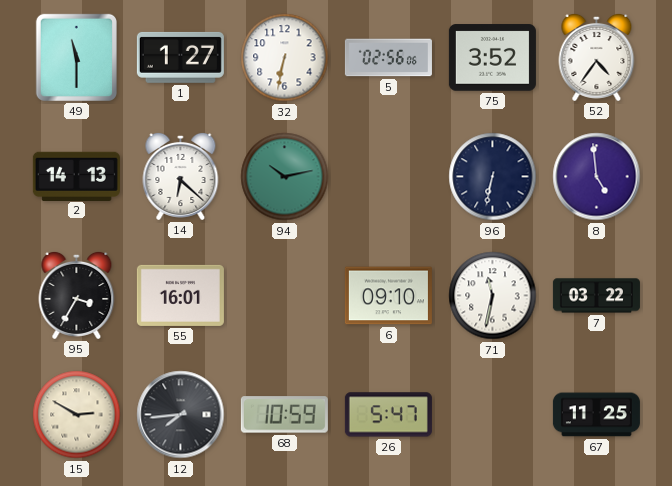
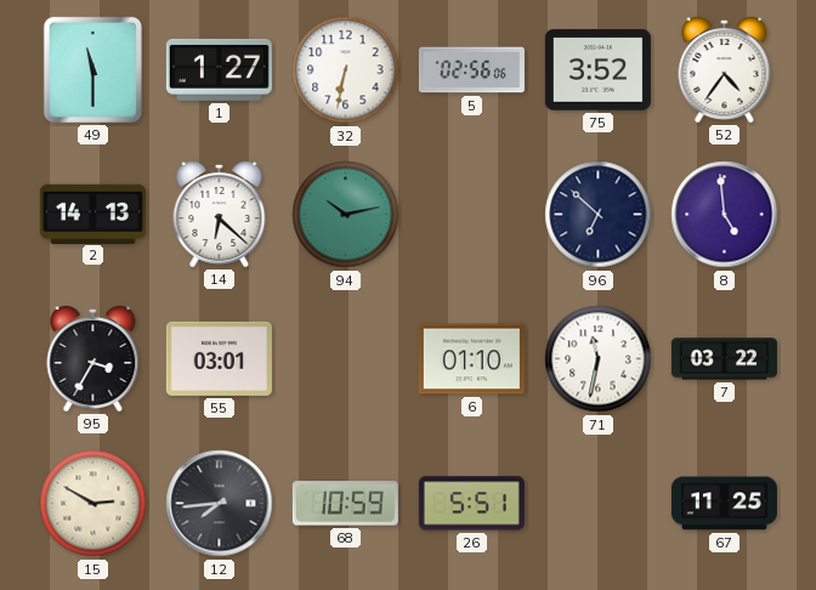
96: 6:32 -> 6:52 (599, 215)
55: 16:01 -> 03:01 (219, 358)
6: 09:10 -> 01:10 (471, 359)
26: 5:47 -> 5:51 (471, 504)
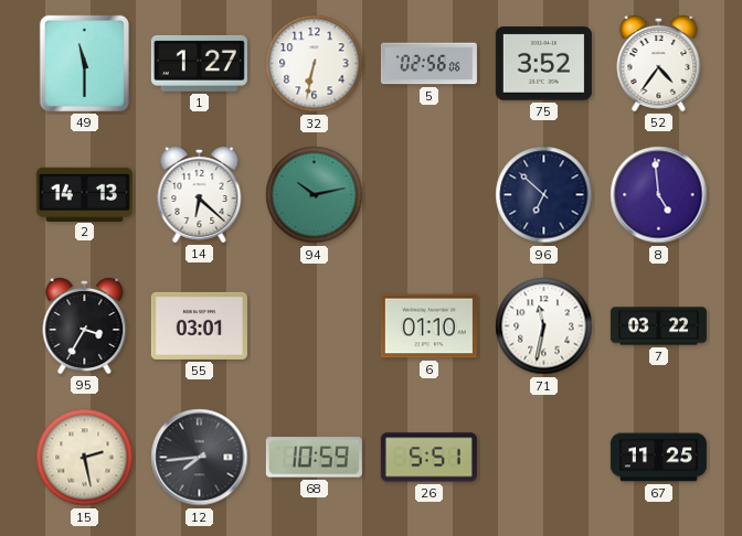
15: 2:50 -> 2:28 (85, 458)
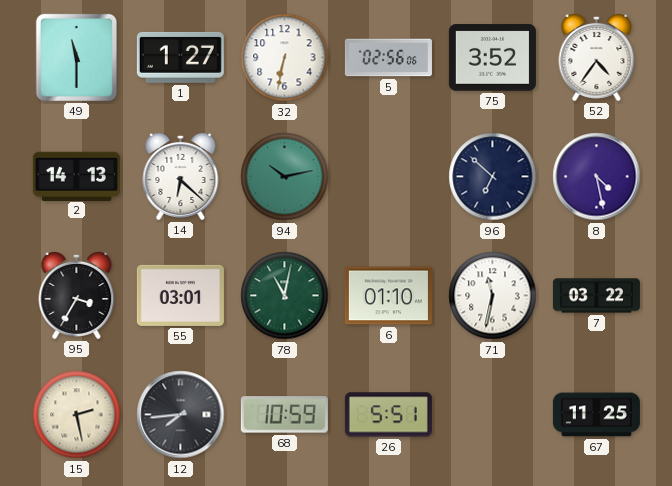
8: 4:59 -> 4:28 (597, 177)
78: none -> 11:02 (285, 296)
